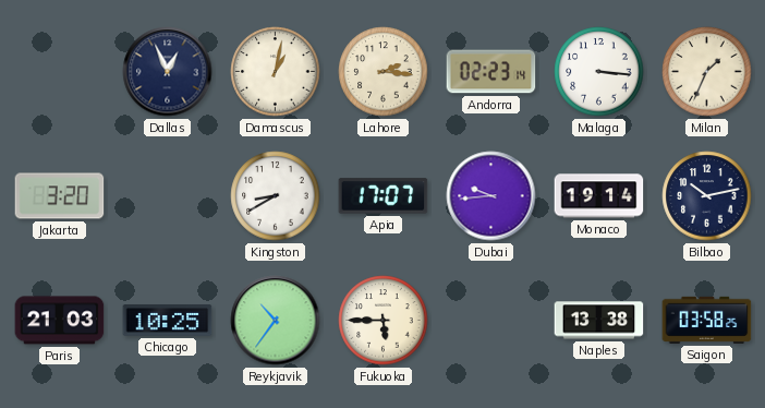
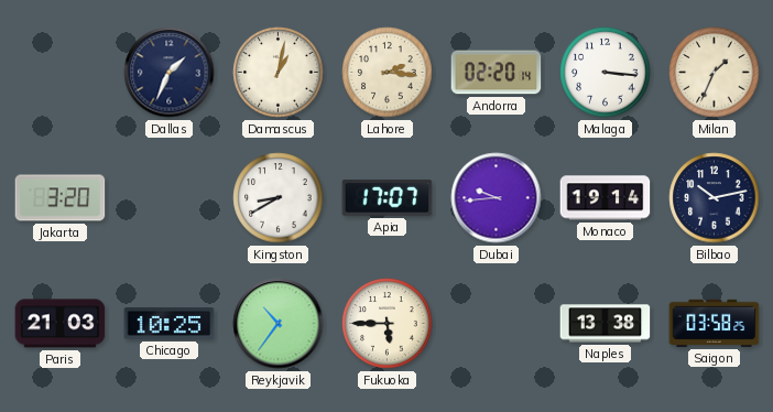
Dallas: 12:56 -> 1:34 (170, 73)
Andorra: 02:23 -> 02:20 (497, 73)
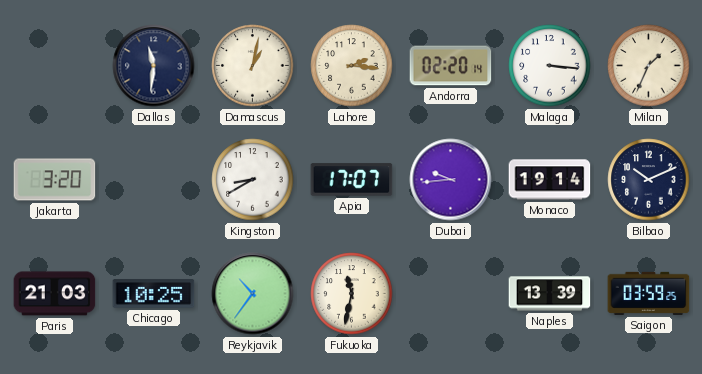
Dallas: 1:34 -> 11:31 (154, 66)
Bilbao: 10:13 -> 10:11 (649, 180)
Fukuoka: 5:45 -> 11:32 (352, 294)
Naples: 13:38 -> 13:39 (550, 294)
Saigon: 03:58 -> 03:59 (649, 293)
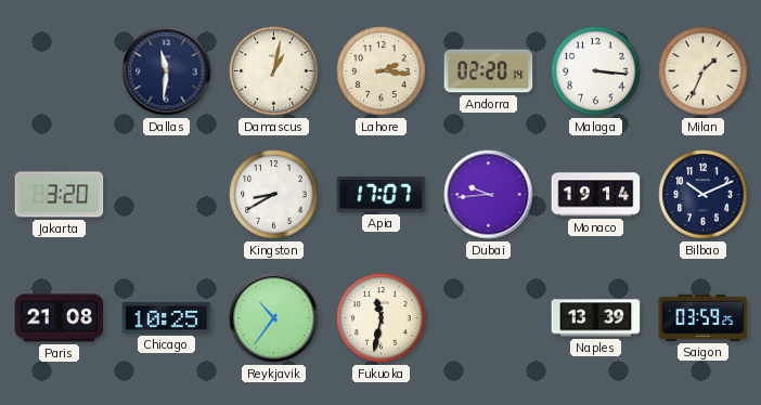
Paris: 21:03 -> 21:08 (60, 318)
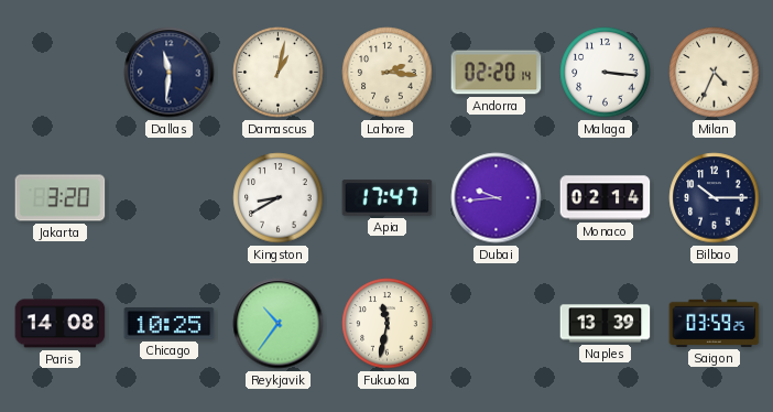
Milan: 1:34 -> 4:34 (715, 73)
Apia: 17:07 -> 17:47 (388, 198)
Monaco: 19:14 -> 02:14 (606, 198)
Bilbao: 10:11 -> 10:15 (715, 198)
Paris: 21:08 -> 14:08 (61, 324)
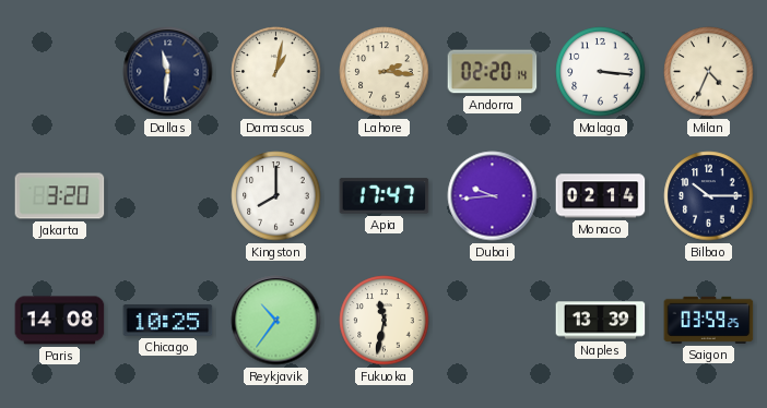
Kingston: 8:40 -> 8:00 (276, 196)
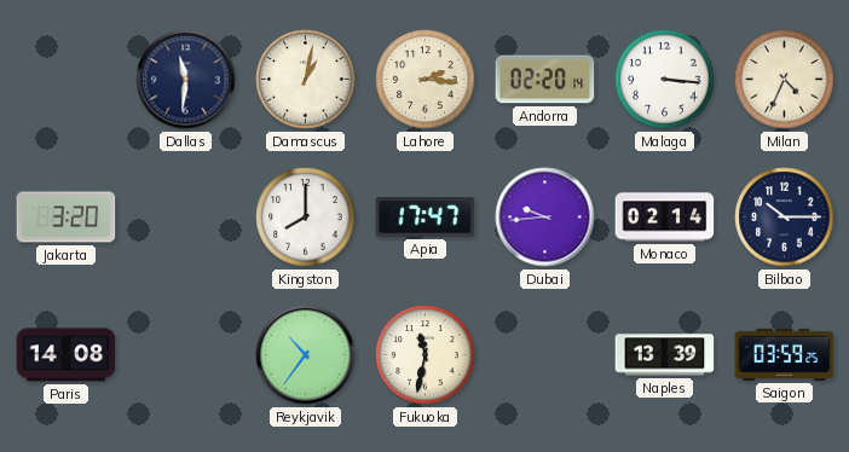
Chicago: 10:25 -> none (168, 321)
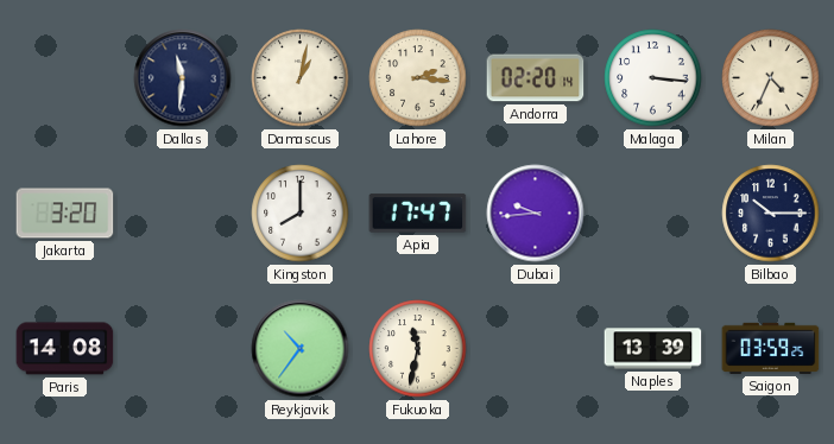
Monaco: 02:14 -> none (665, 218)
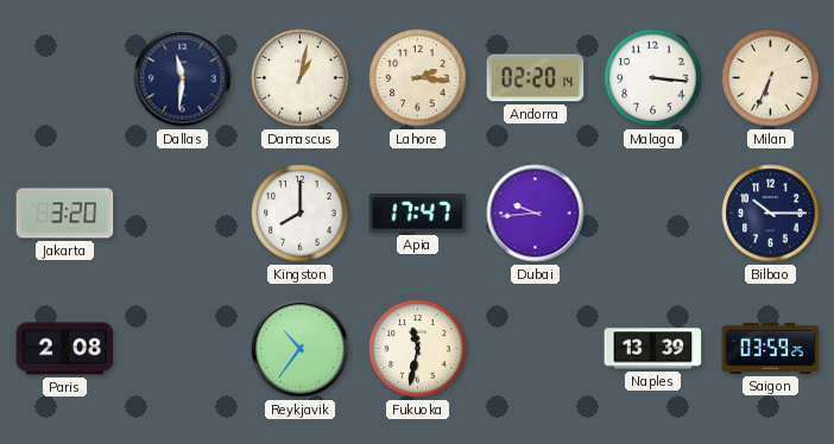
Milan: 4:34 -> 6:34 (771, 78)
Paris: 14:08 -> 2:08 (65, 349)
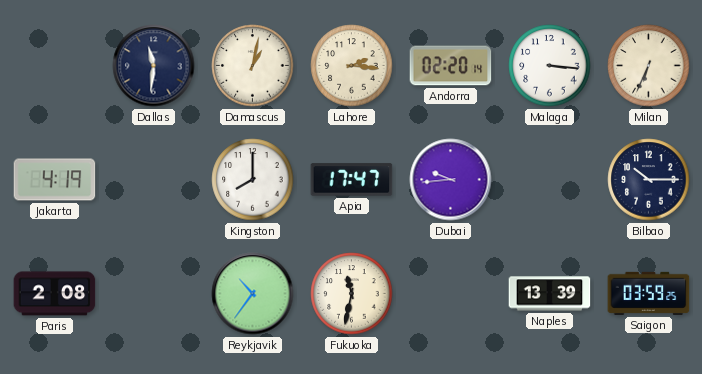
Jakarta: 3:20 -> 4:19 (55, 180)
